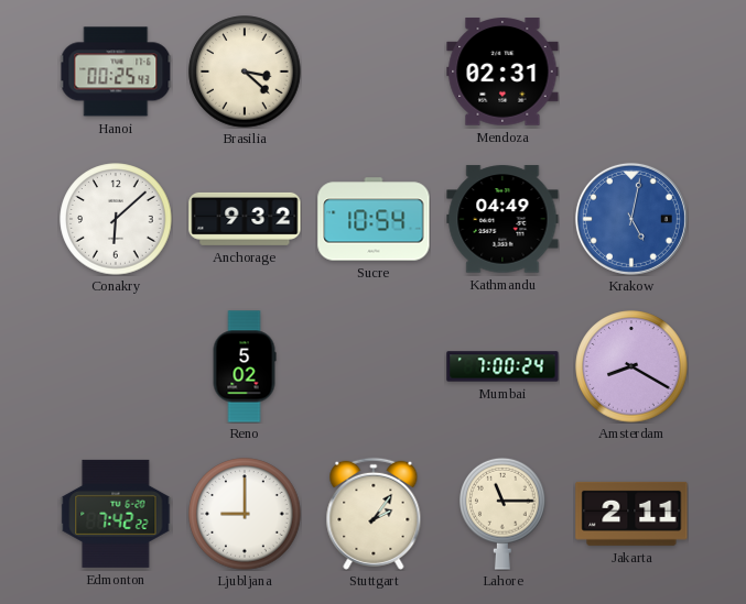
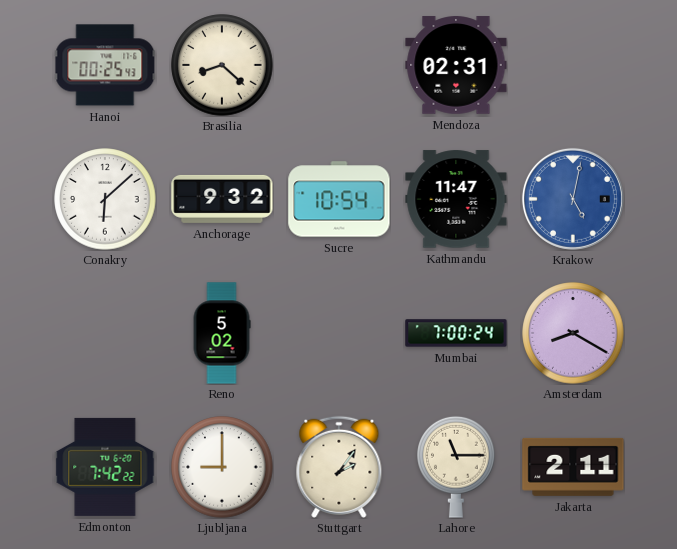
Brasilia: 3:22 -> 8:22 (222, 65)
Kathmandu: 04:49 -> 11:47 (456, 199)
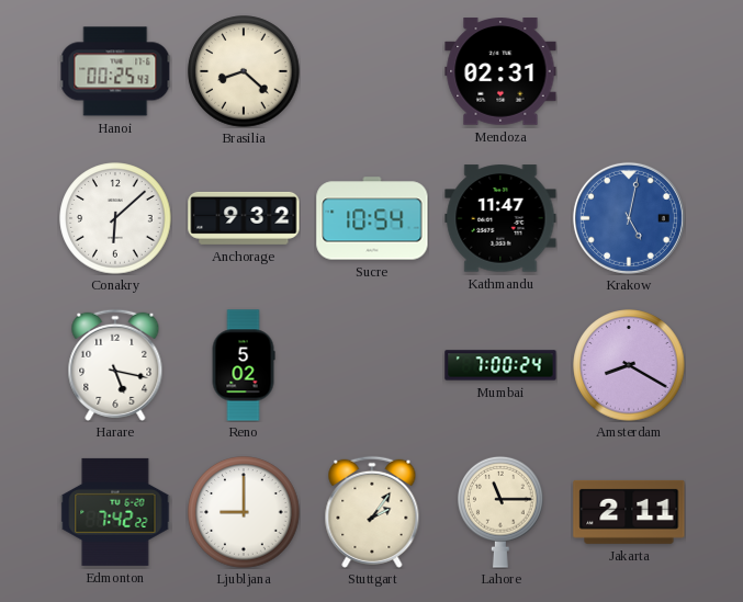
Harare: none -> 5:17 (115, 365)
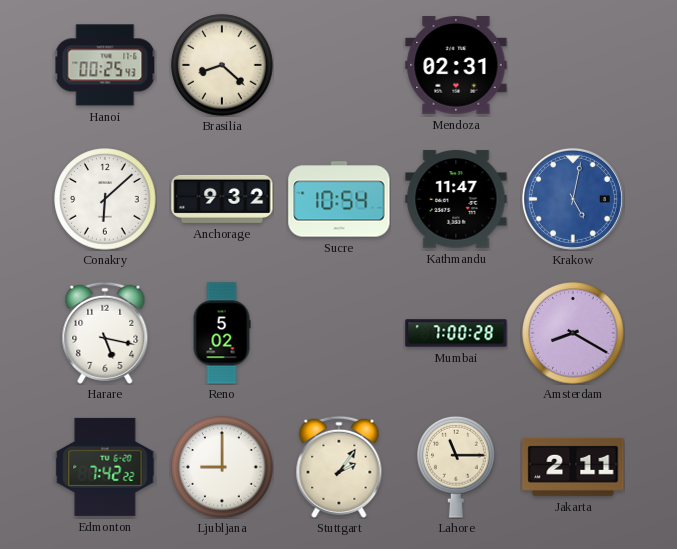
Mumbai: 7:00:24 -> 7:00:28 (456, 333)
